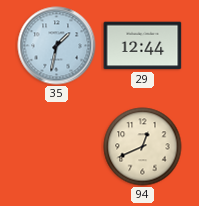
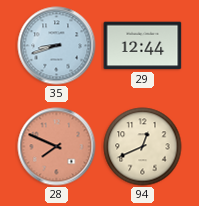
35: 1:32 -> 8:42 (57, 46)
28: none -> 7:49 (57, 147)
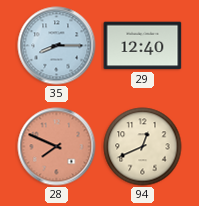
35: 8:42 -> 8:15 (57, 46)
29: 12:44 -> 12:40 (143, 46)
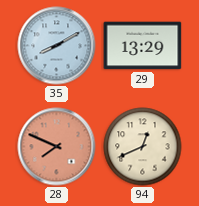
35: 8:15 -> 8:10 (57, 46)
29: 12:40 -> 13:29 (143, 46)
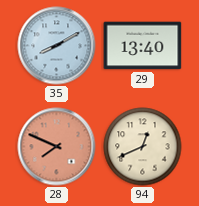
29: 13:29 -> 13:40 (143, 46)
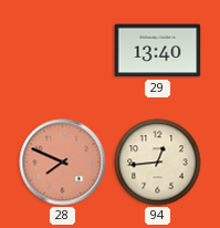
35: 8:10 -> none (57, 46)
94: 12:41 -> 12:44 (158, 163)
